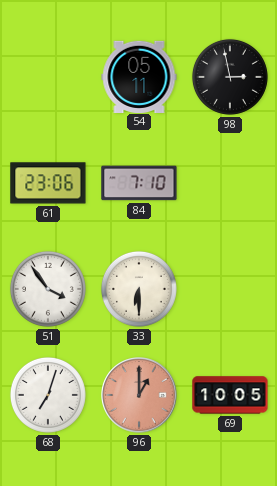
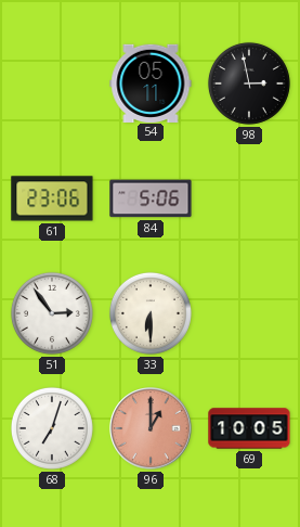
84: 7:10 -> 5:06 (151, 198)
51: 3:54 -> 2:54 (52, 313)
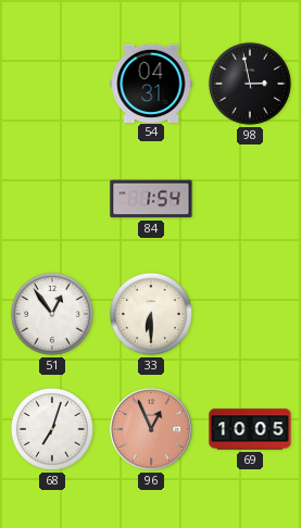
54: 05:11 -> 04:31 (151, 83)
61: 23:06 -> none (52, 198)
84: 5:06 -> 1:54 (151, 199)
51: 2:54 -> 12:54 (52, 314)
96: 1:00 -> 12:56 (151, 429)
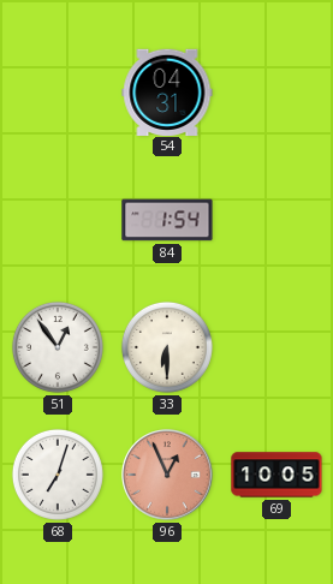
98: 2:58 -> none (250, 84)
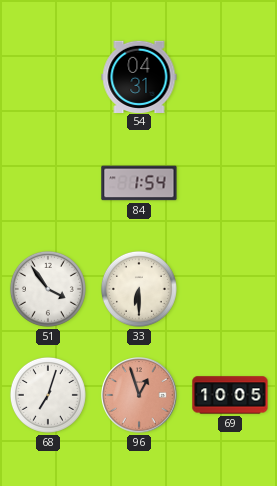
51: 12:54 -> 3:54 (48, 289)
96: 12:56 -> 12:57 (139, 395)
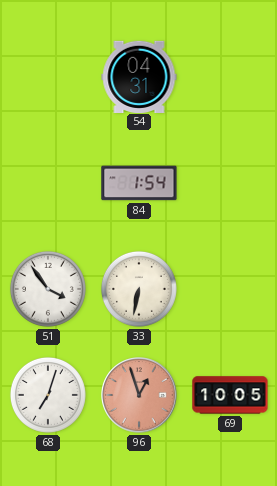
33: 6:30 -> 6:32 (139, 289)
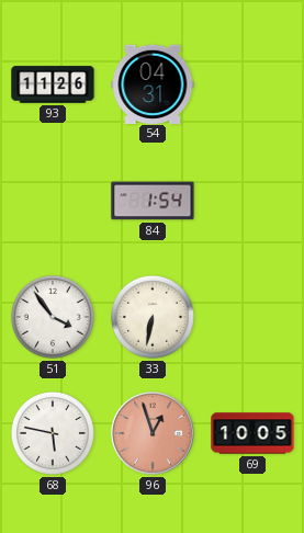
93: none -> 11:26 (53, 84)
68: 7:03 -> 5:47 (53, 433)
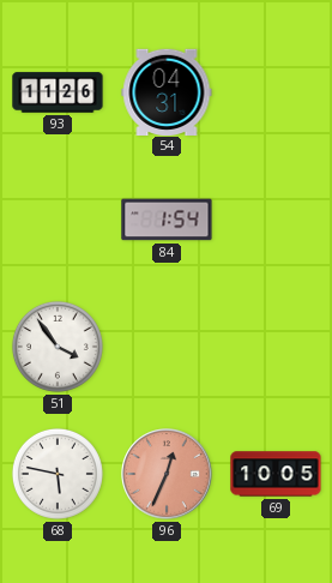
33: 6:32 -> none (153, 317)
96: 12:57 -> 12:34 (167, 474)
